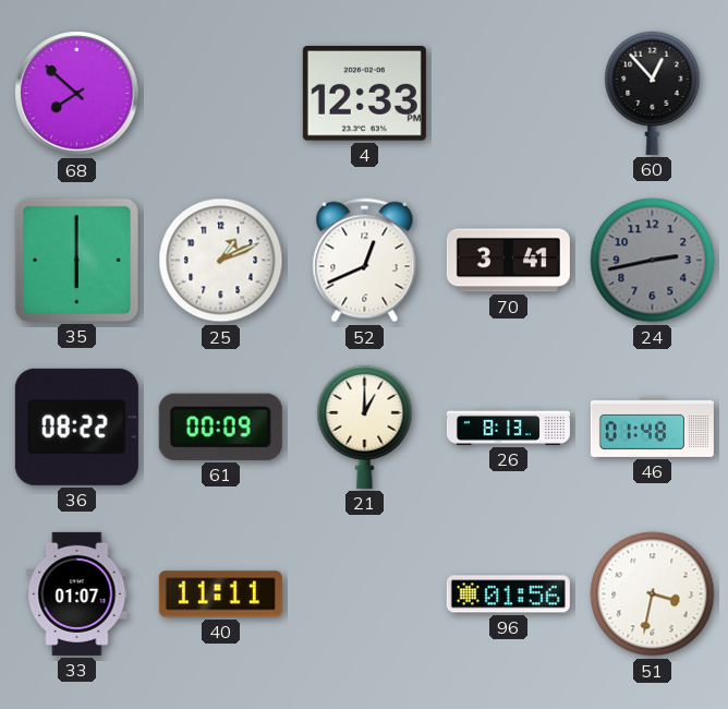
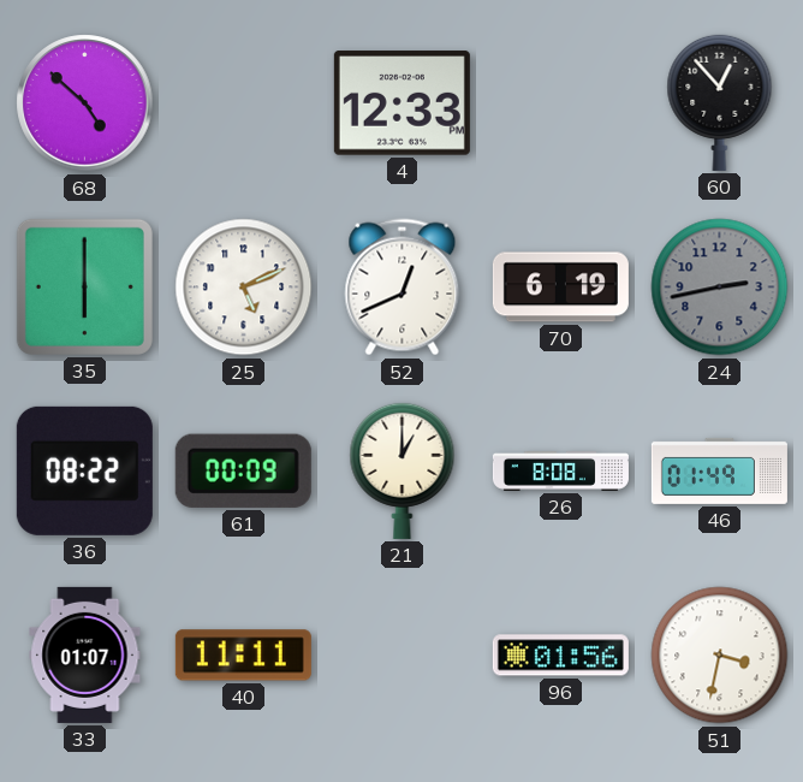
68: 7:52 -> 4:52 (85, 103)
25: 1:11 -> 5:11 (244, 288)
70: 3:41 -> 6:19 (560, 288)
26: 8:13 -> 8:08 (560, 470)
46: 01:48 -> 01:49 (719, 470)
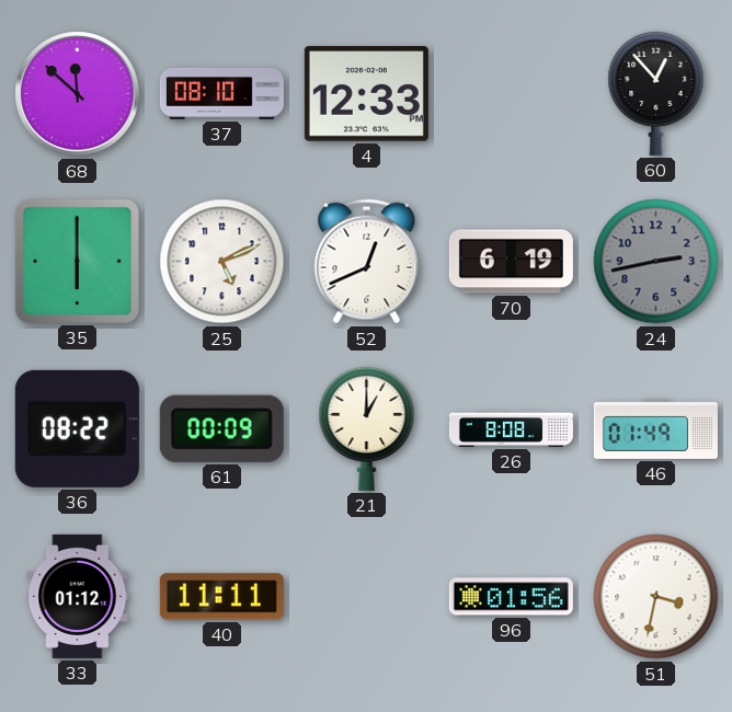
68: 4:52 -> 11:52 (78, 94)
37: none -> 08:10 (221, 94)
33: 01:07 -> 01:12 (78, 596)
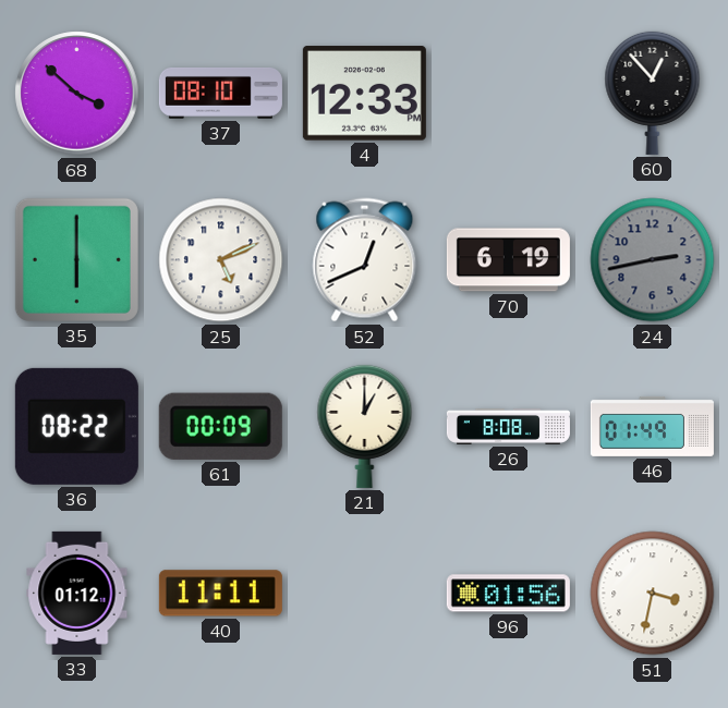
68: 11:52 -> 3:52 (77, 94)
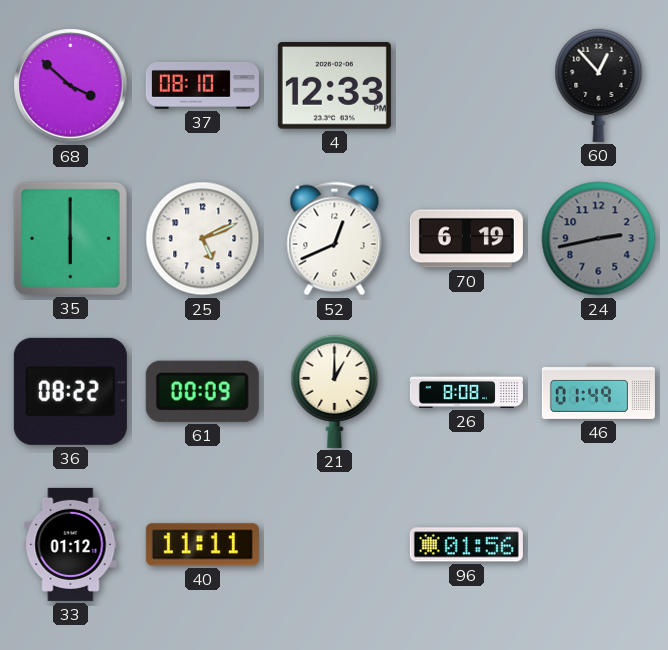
51: 3:32 -> none (653, 594)
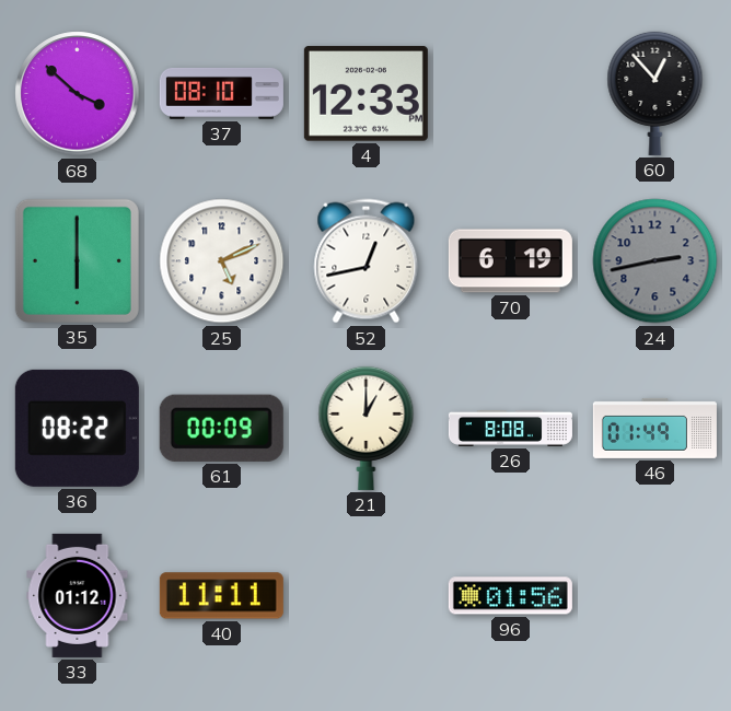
52: 12:41 -> 12:43 (367, 261)
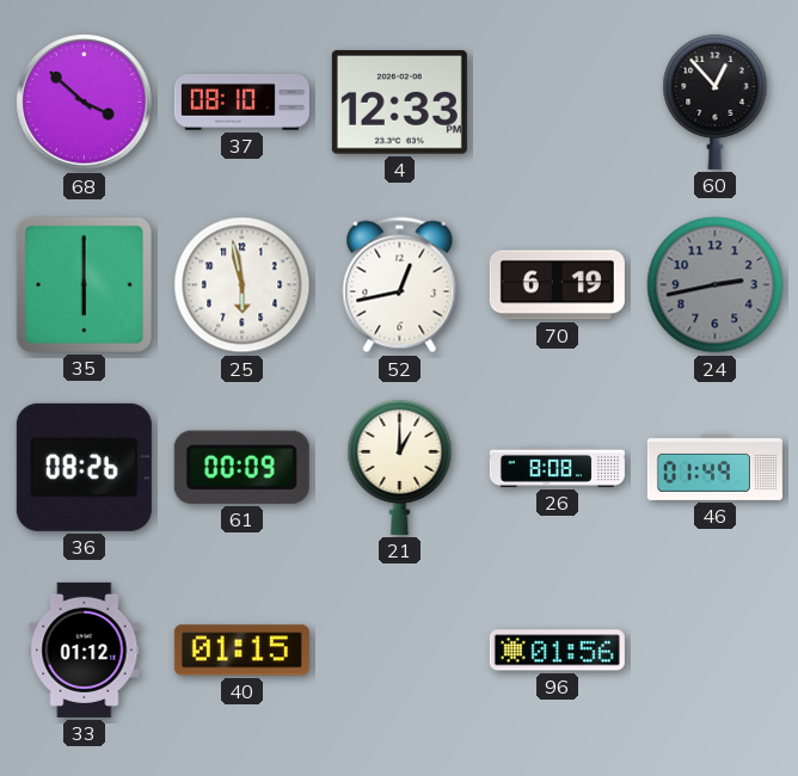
25: 5:11 -> 5:58 (243, 285)
36: 08:22 -> 08:26 (84, 467)
40: 11:11 -> 01:15 (241, 651)
